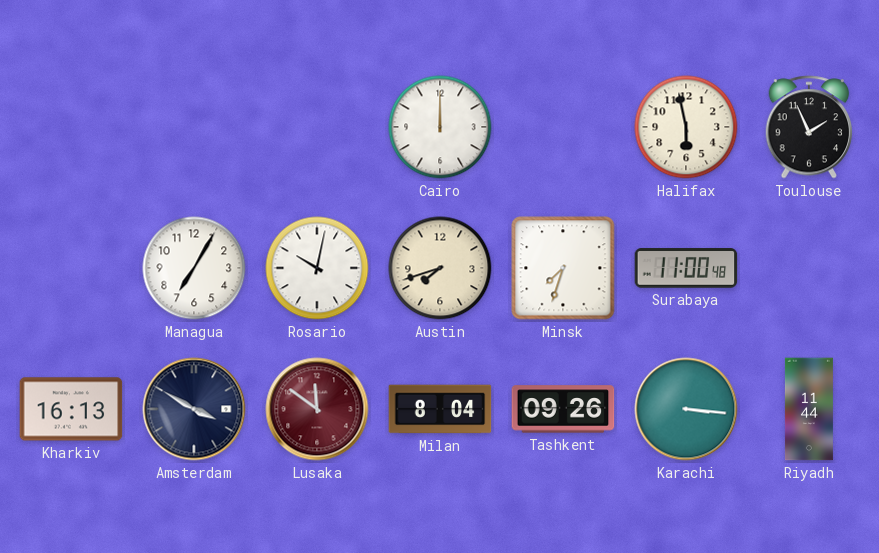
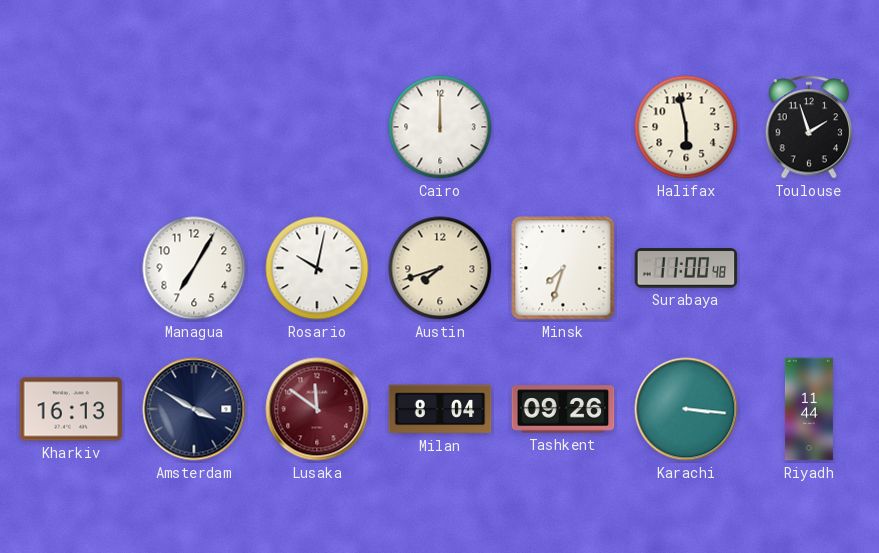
Toulouse: 1:56 -> 1:57 (809, 127)
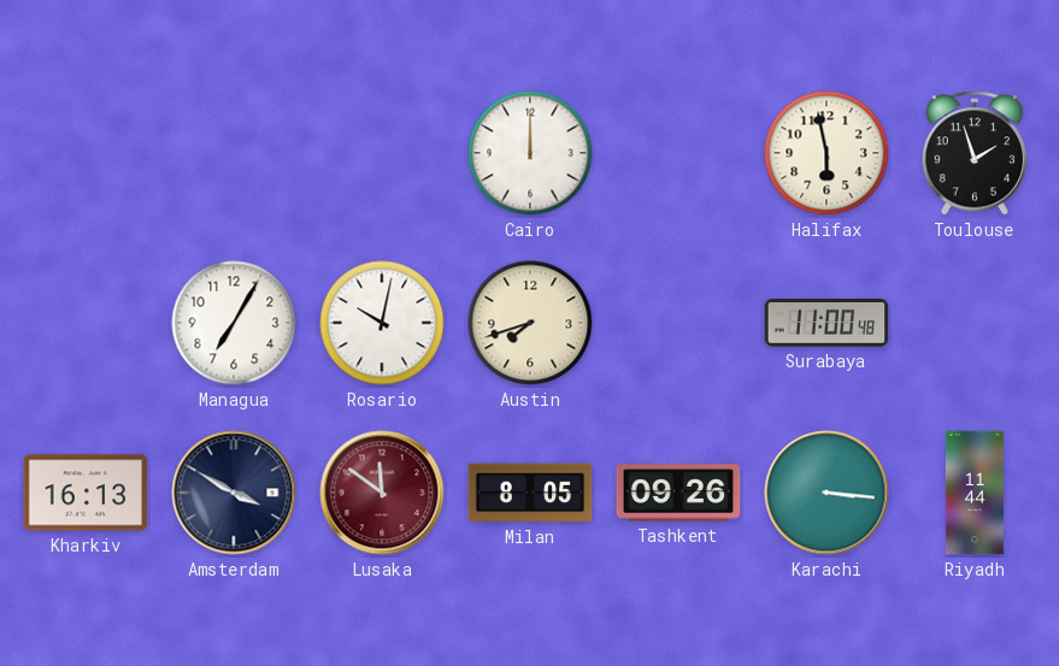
Minsk: 7:33 -> none (563, 268)
Milan: 8:04 -> 8:05 (530, 493)
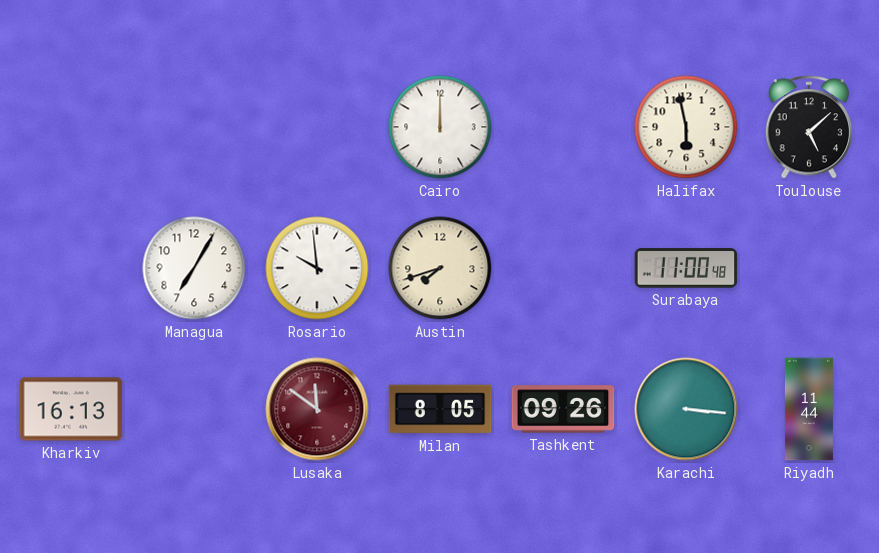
Toulouse: 1:57 -> 5:08 (809, 127)
Rosario: 10:02 -> 9:59 (317, 268)
Amsterdam: 3:50 -> none (234, 493)
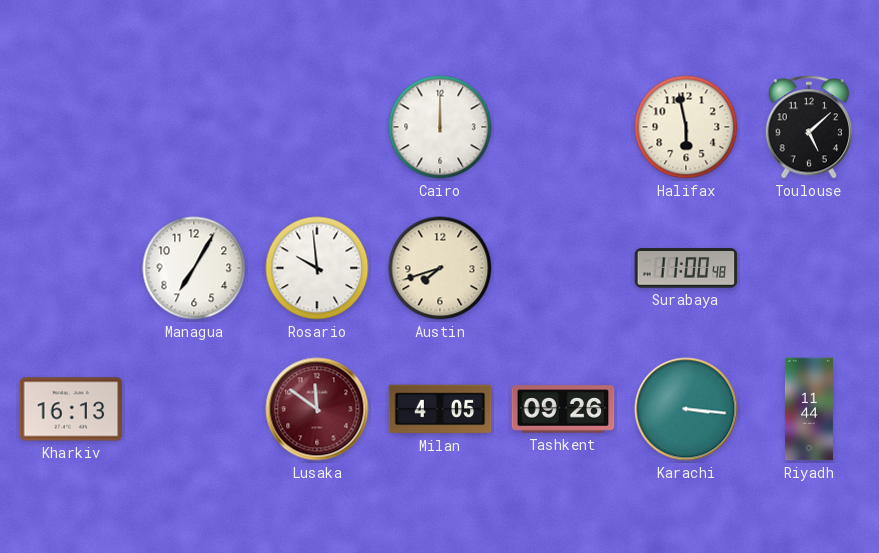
Milan: 8:05 -> 4:05 (440, 409)
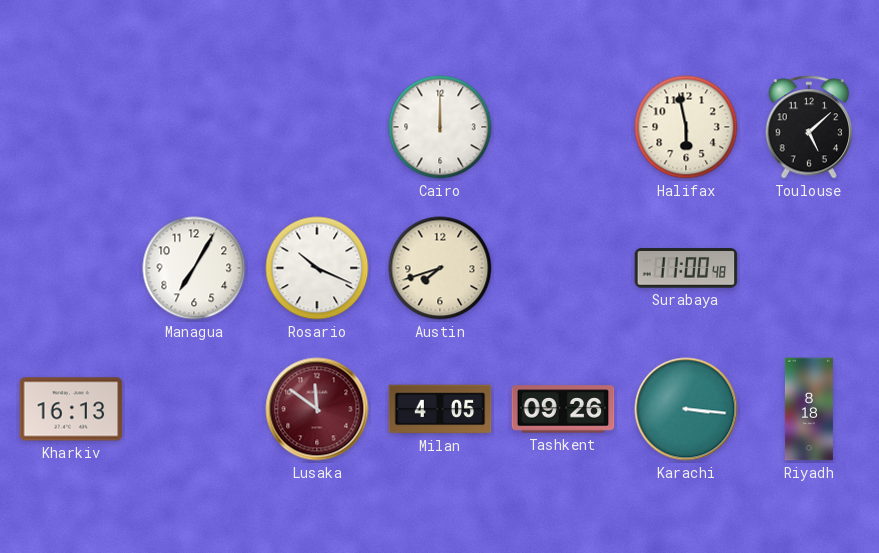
Rosario: 9:59 -> 10:19 (317, 268)
Riyadh: 11:44 -> 8:18 (809, 409)
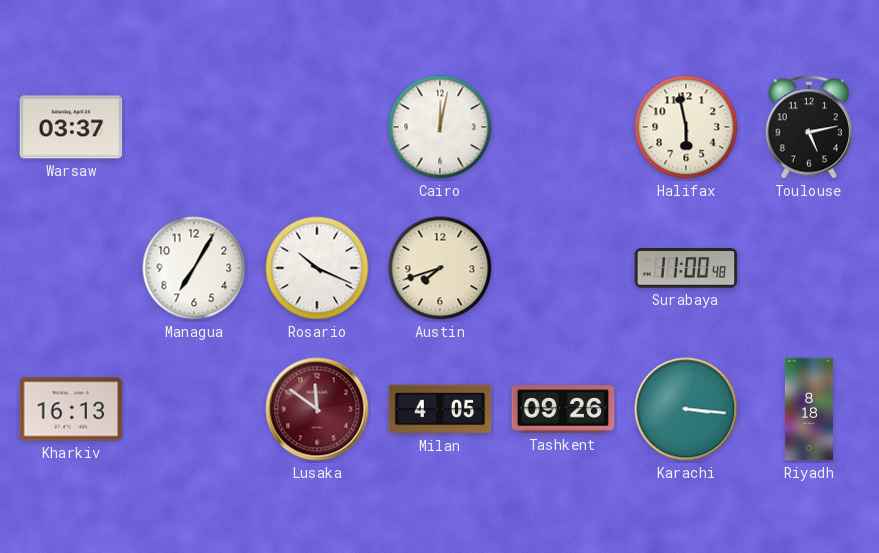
Warsaw: none -> 03:37 (71, 127)
Cairo: 12:00 -> 12:02 (440, 127)
Toulouse: 5:08 -> 5:13 (809, 127)
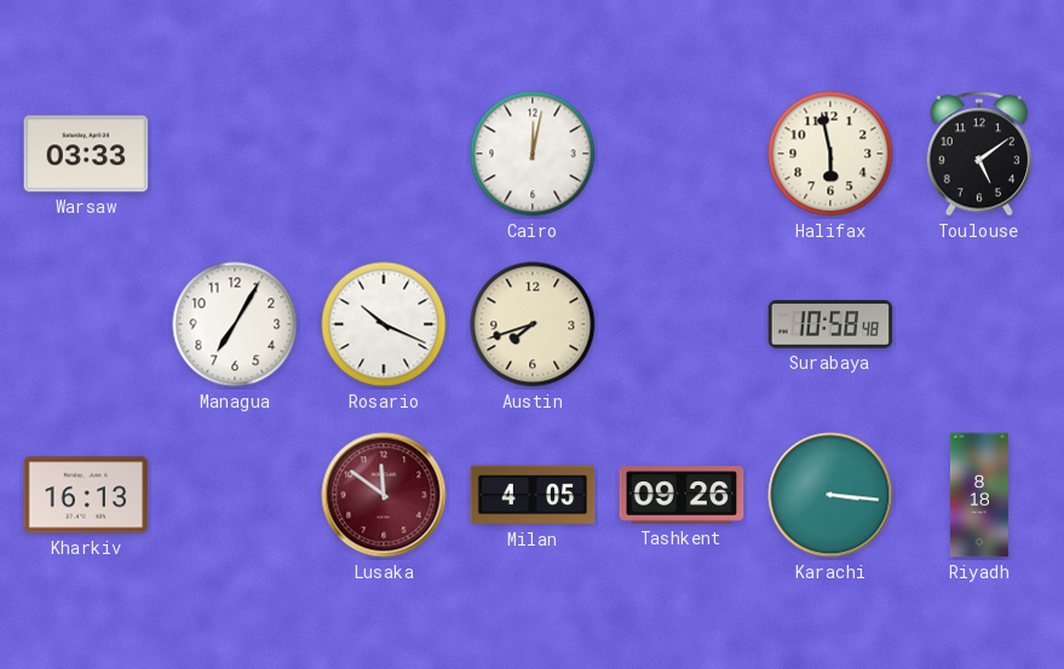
Warsaw: 03:37 -> 03:33 (86, 154)
Toulouse: 5:13 -> 5:09 (979, 154)
Surabaya: 11:00 -> 10:58 (830, 324)
